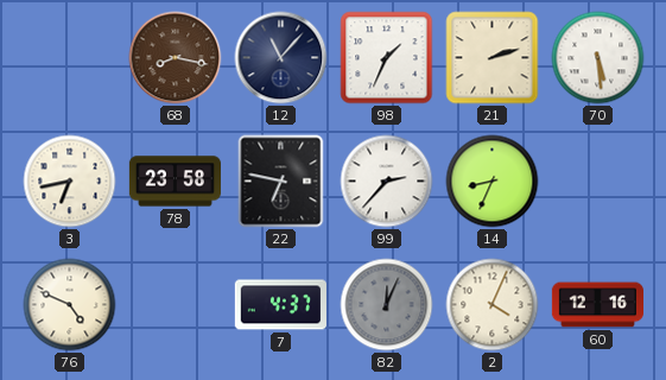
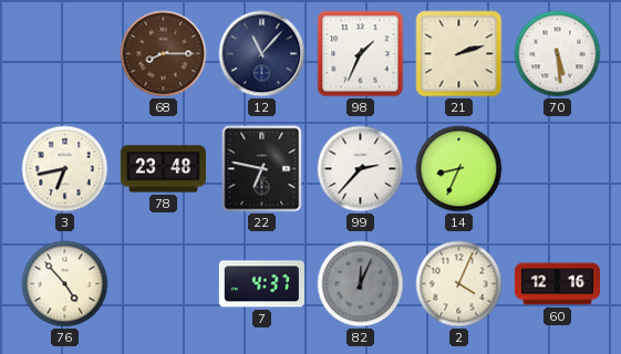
68: 8:17 -> 8:15 (164, 54)
78: 23:58 -> 23:48 (163, 169)
76: 4:49 -> 4:53 (65, 284)
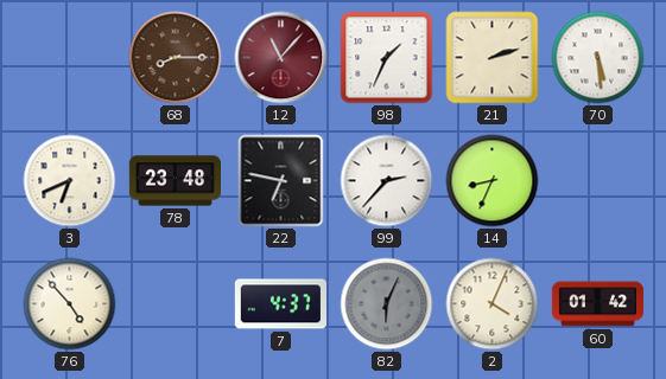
12 dial: navy -> burgundy (281, 58)
3: 6:43 -> 6:41 (70, 181)
82: 12:04 -> 6:04 (387, 304)
60: 12:16 -> 01:42 (597, 304)
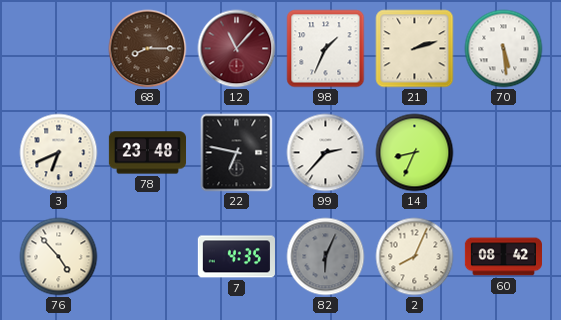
7: 4:37 -> 4:35 (236, 257)
2: 4:04 -> 8:04 (415, 257)
60: 01:42 -> 08:42 (503, 257)
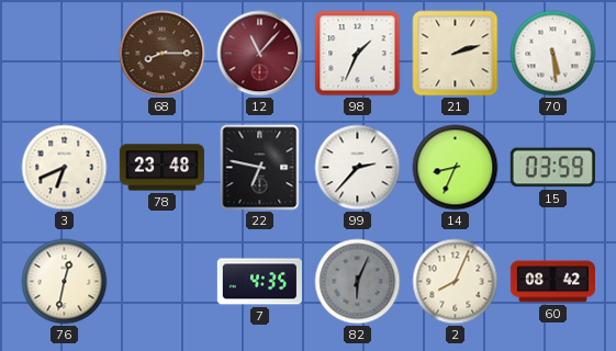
15: none -> 03:59 (552, 168)
76: 4:53 -> 12:32 (65, 282)
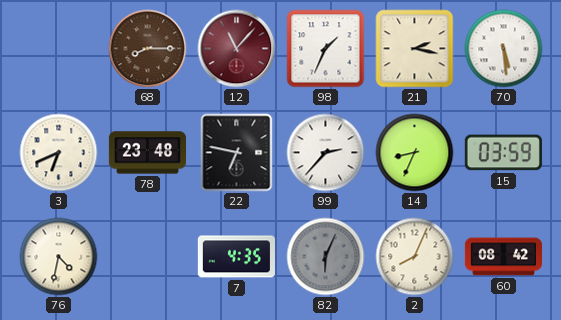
21: 2:12 -> 2:17 (415, 49)
76: 12:32 -> 4:32 (59, 257)
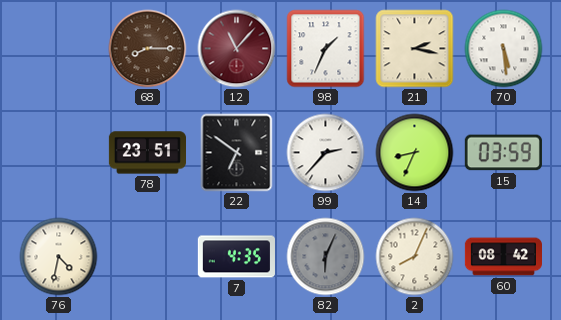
3: 6:41 -> none (59, 153)
78: 23:48 -> 23:51 (147, 153)
22: 6:47 -> 6:51 (237, 153)
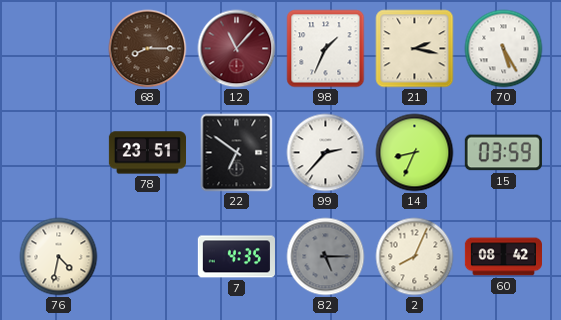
70: 5:29 -> 5:25 (504, 49)
82: 6:04 -> 5:15 (326, 257)
